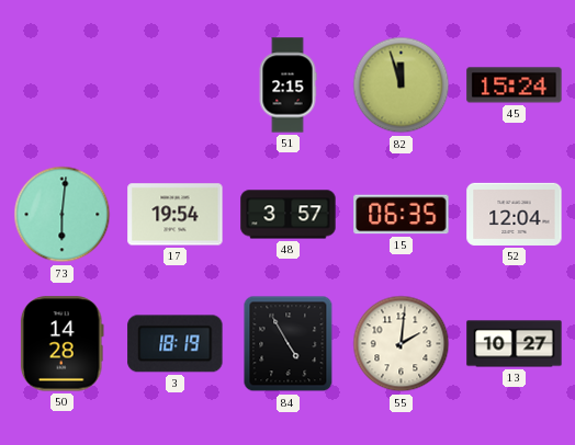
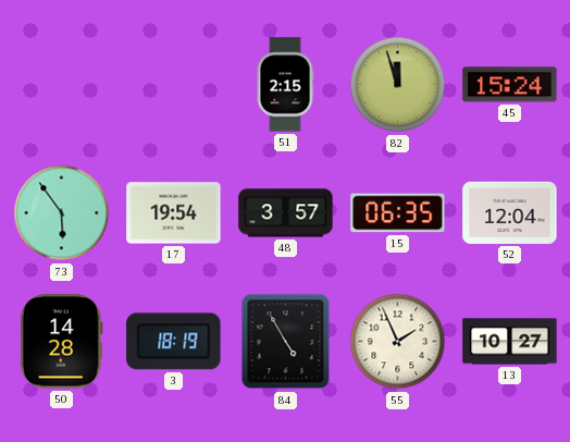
73: 6:01 -> 5:54 (62, 213)
55: 2:01 -> 1:56 (398, 342)
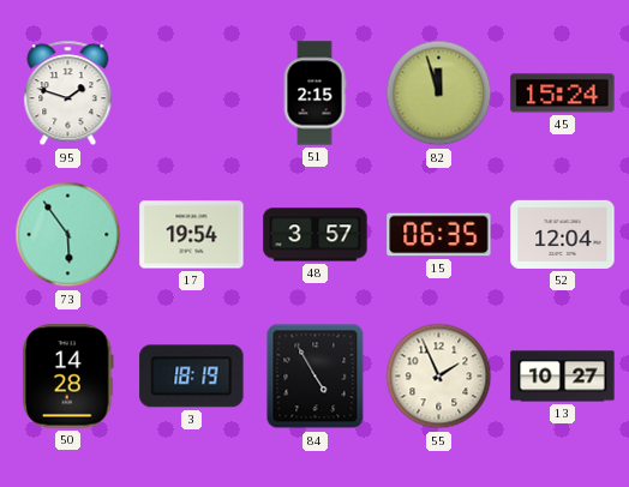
95: none -> 1:48 (68, 94)
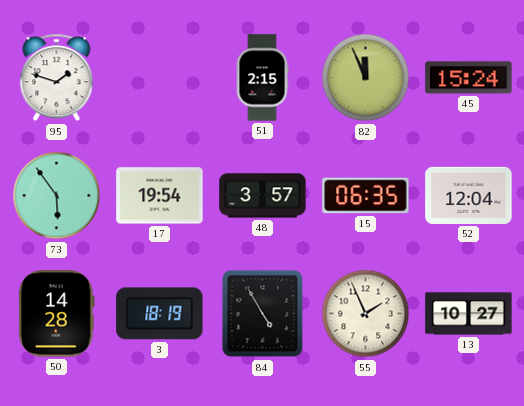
82: 11:57 -> 11:56 (366, 78)
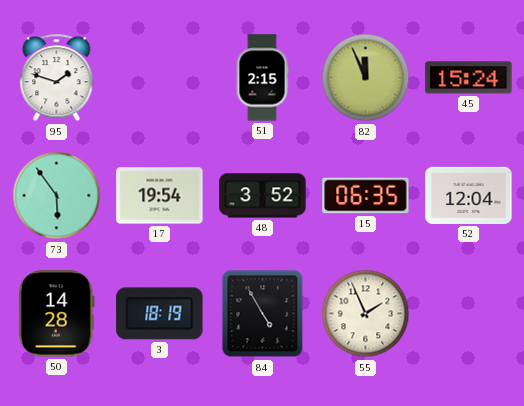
48: 3:57 -> 3:52 (263, 196)
13: 10:27 -> none (469, 314)
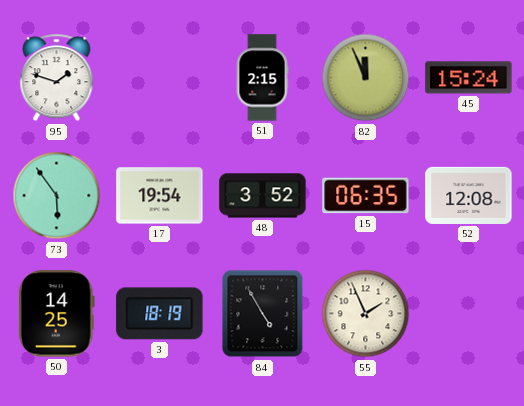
52: 12:04 -> 12:08 (469, 195)
50: 14:28 -> 14:25 (56, 314)
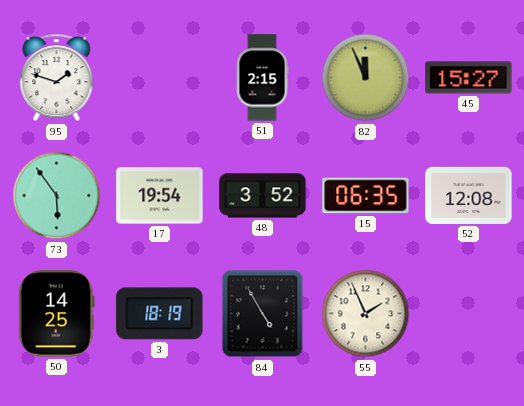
45: 15:24 -> 15:27 (469, 78)
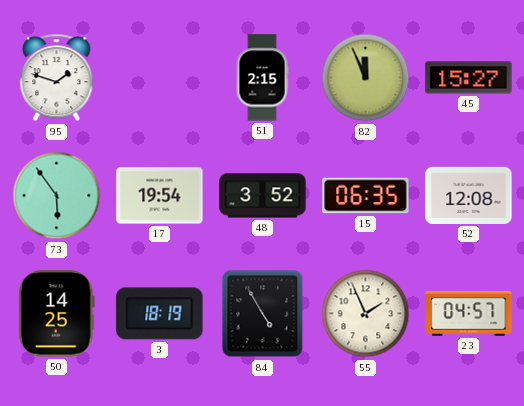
23: none -> 04:57 (469, 313)
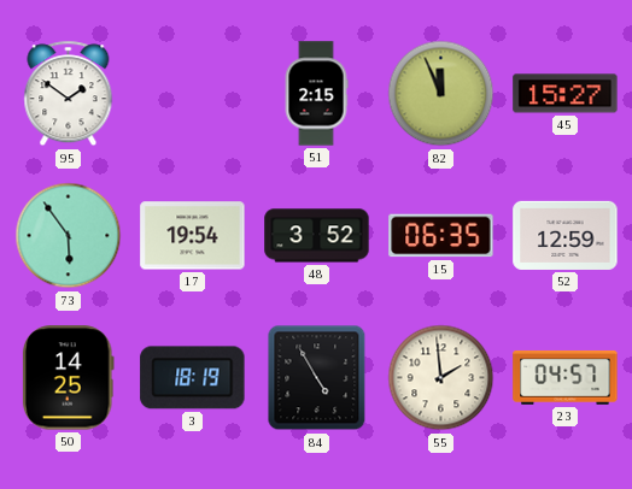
95: 1:48 -> 1:51 (69, 94)
52: 12:08 -> 12:59 (566, 235)
55: 1:56 -> 1:59 (441, 378)
